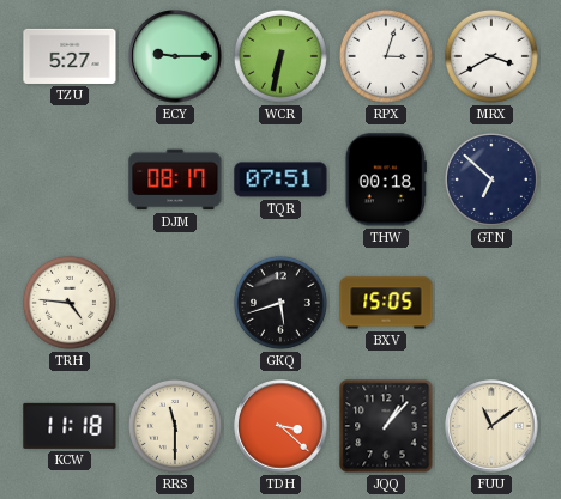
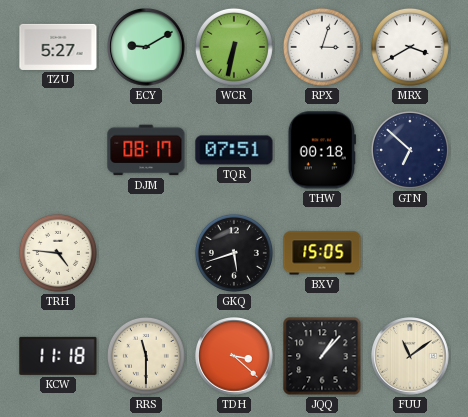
ECY: 9:15 -> 9:10 (146, 47)
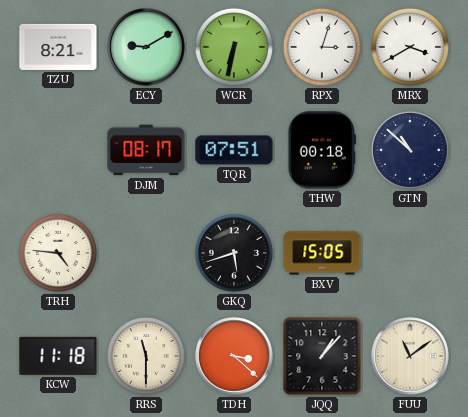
TZU: 5:27 -> 8:21 (58, 47)
GTN: 6:52 -> 10:52 (410, 150)
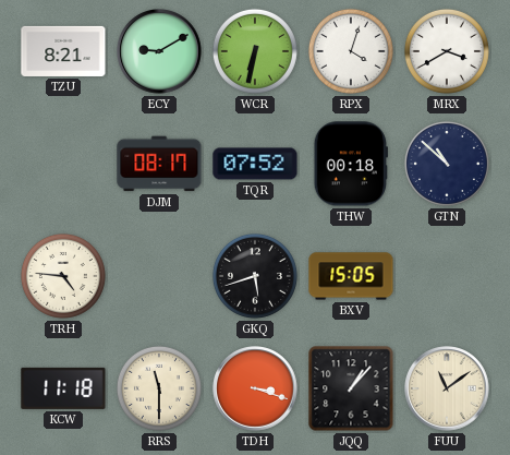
RPX: 3:03 -> 4:03 (351, 51)
TQR: 07:51 -> 07:52 (255, 164)
TDH: 3:22 -> 3:18 (255, 388)
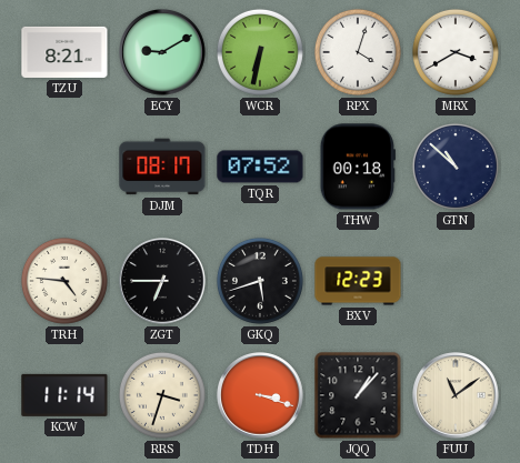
ZGT: none -> 6:45 (162, 281)
BXV: 15:05 -> 12:23 (358, 281)
KCW: 11:18 -> 11:14 (64, 395)
RRS: 11:30 -> 3:33 (162, 395)
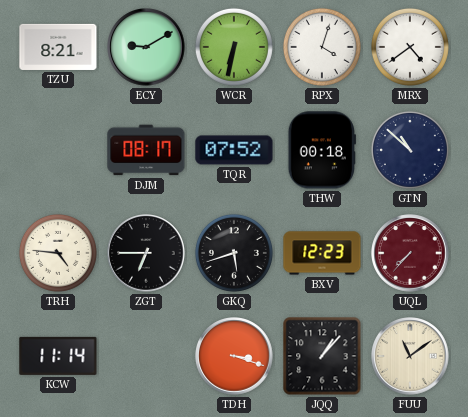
MRX: 3:40 -> 4:39 (410, 47)
UQL: none -> 7:37 (410, 253)
RRS: 3:33 -> none (162, 395)
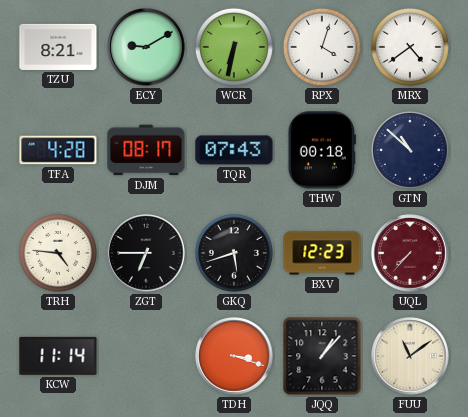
TFA: none -> 4:28 (58, 150)
TQR: 07:52 -> 07:43 (234, 150)
